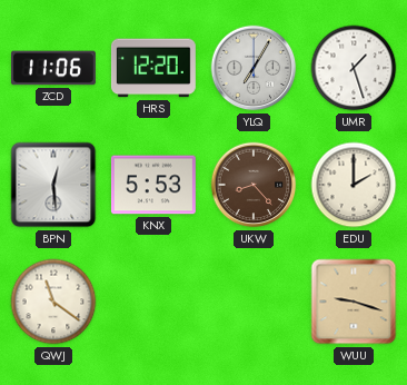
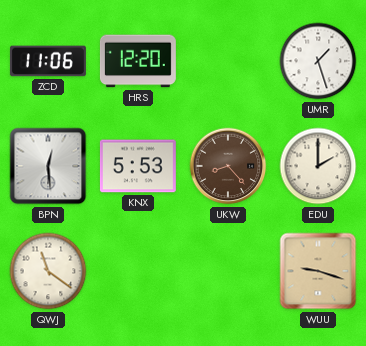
YLQ: 7:05 -> none (254, 68)
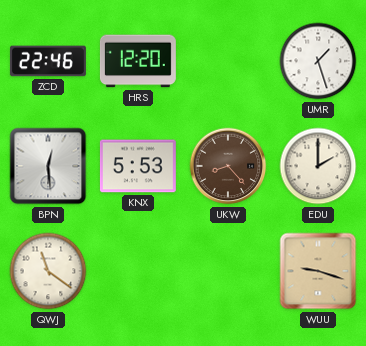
ZCD: 11:06 -> 22:46 (48, 61)
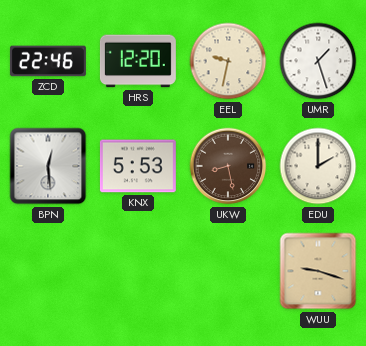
EEL: none -> 9:32 (228, 61)
UKW: 8:23 -> 8:28 (228, 166)
QWJ: 11:21 -> none (48, 271)
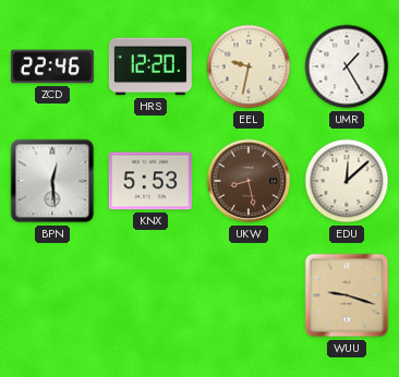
UMR: 1:27 -> 1:25 (347, 66)
EDU: 2:00 -> 12:08 (347, 181)
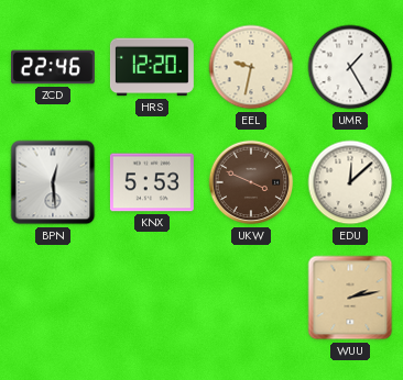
UKW: 8:28 -> 3:49 (251, 182)
WUU: 9:18 -> 2:13 (350, 298)
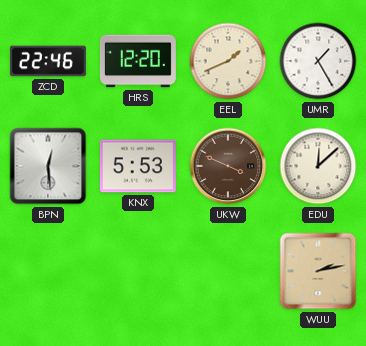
EEL: 9:32 -> 1:41 (228, 61)
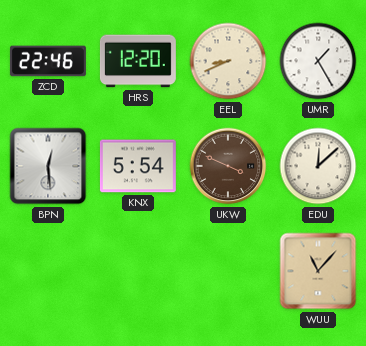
EEL: 1:41 -> 8:41 (228, 61)
KNX: 5:53 -> 5:54 (138, 166)
WUU: 2:13 -> 11:07 (318, 271)
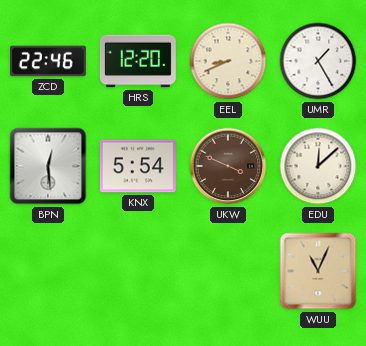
WUU: 11:07 -> 11:04 (318, 271)
